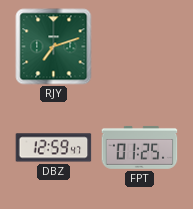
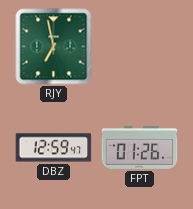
RJY: 7:12 -> 6:58 (54, 47)
FPT: 01:25 -> 01:26 (140, 147)
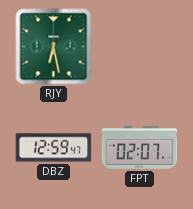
RJY: 6:58 -> 6:28 (54, 47)
FPT: 01:26 -> 02:07 (140, 147)
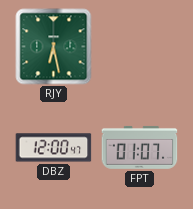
DBZ: 12:59 -> 12:00 (54, 148)
FPT: 02:07 -> 01:07 (140, 147)
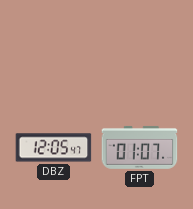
RJY: 6:28 -> none (54, 47)
DBZ: 12:00 -> 12:05 (54, 148)
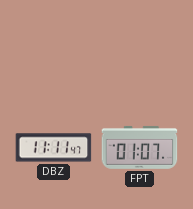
DBZ: 12:05 -> 11:11 (54, 148)
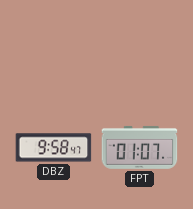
DBZ: 11:11 -> 9:58 (54, 148)
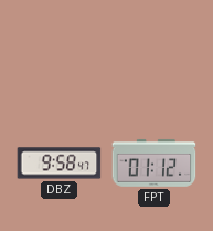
FPT: 01:07 -> 01:12 (155, 162)
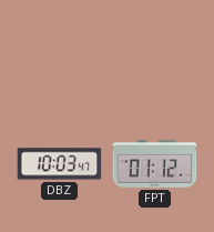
DBZ: 9:58 -> 10:03 (60, 164)
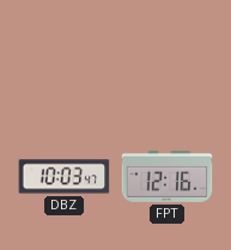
FPT: 01:12 -> 12:16 (168, 176)
